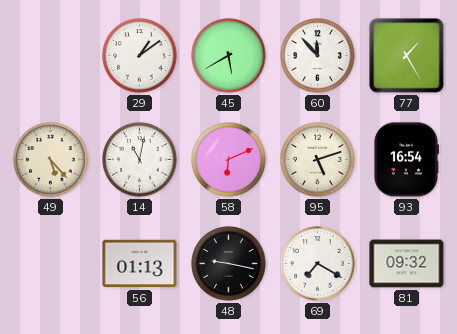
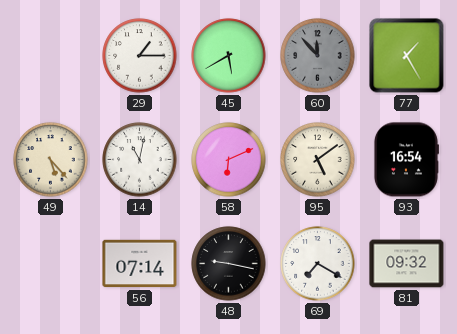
29: 1:09 -> 1:15 (140, 56)
60 dial: white -> grey (318, 56)
95: 5:12 -> 5:09 (318, 160)
56: 01:13 -> 07:14 (140, 264)
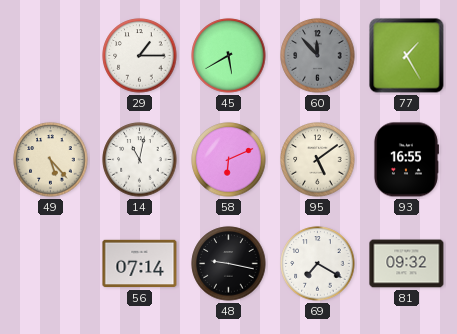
93: 16:54 -> 16:55 (406, 160)
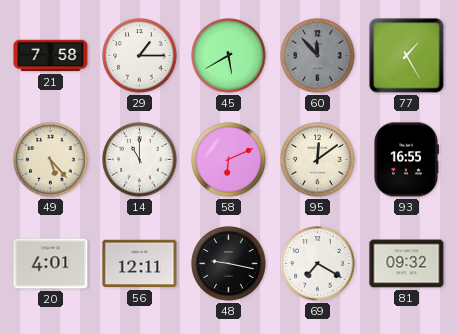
21: none -> 7:58 (51, 56)
14: 11:02 -> 11:00 (140, 160)
95: 5:09 -> 12:09 (318, 160)
20: none -> 4:01 (51, 264)
56: 07:14 -> 12:11 (140, 264)
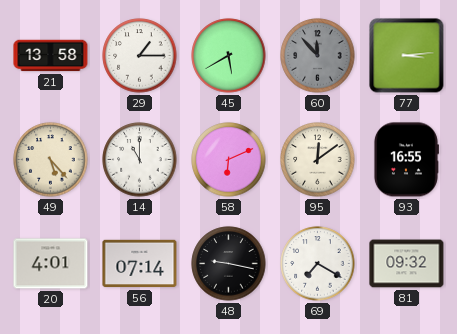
21: 7:58 -> 13:58 (51, 56)
77: 1:25 -> 3:14 (407, 56)
56: 12:11 -> 07:14 (140, 264)
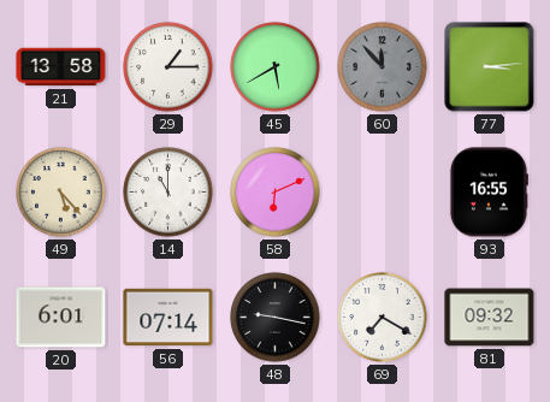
95: 12:09 -> none (318, 160)
20: 4:01 -> 6:01 (61, 318)
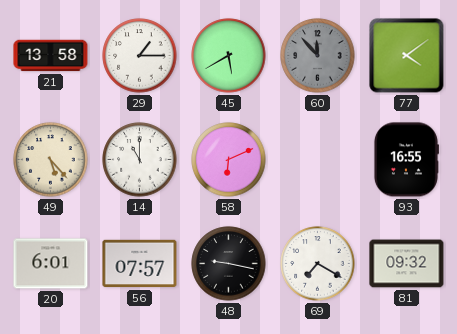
77: 3:14 -> 4:09 (407, 56)
56: 07:14 -> 07:57 (140, 264)
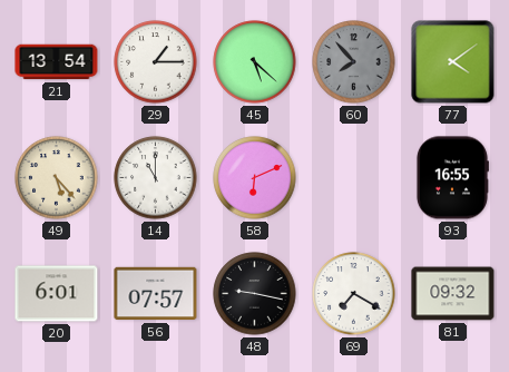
21: 13:58 -> 13:54 (57, 62)
45: 5:40 -> 5:22 (255, 62)
60: 11:53 -> 7:53 (354, 62)
